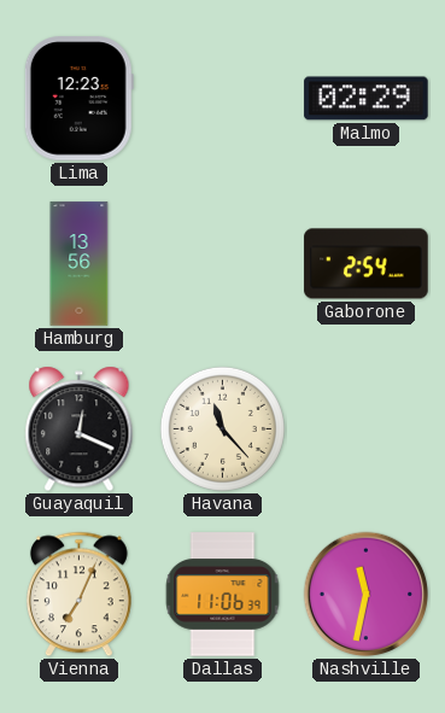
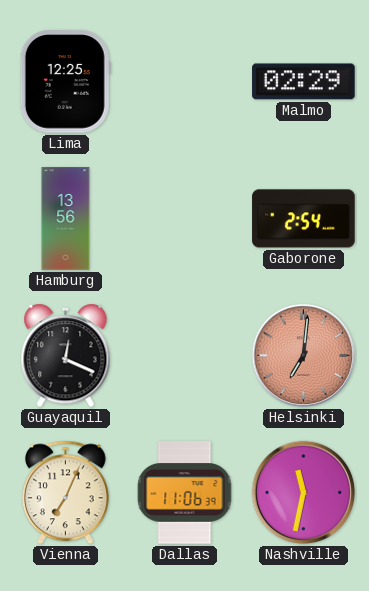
Lima: 12:23 -> 12:25 (65, 82)
Havana: 11:23 -> none (222, 428)
Helsinki: none -> 7:01 (304, 356)
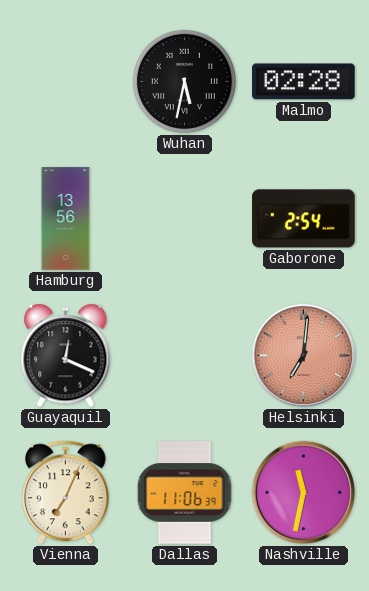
Lima: 12:25 -> none (65, 82)
Wuhan: none -> 5:32 (184, 81)
Malmo: 02:29 -> 02:28 (304, 82)
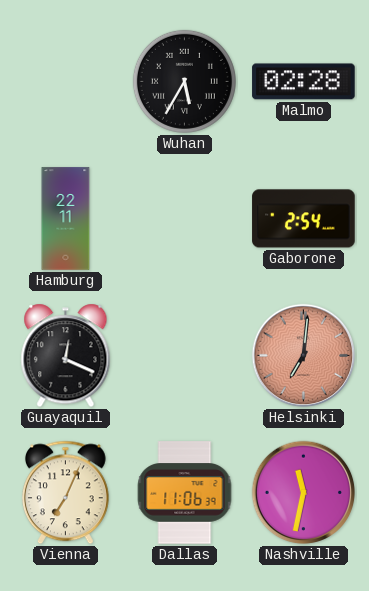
Wuhan: 5:32 -> 5:35 (184, 81)
Hamburg: 13:56 -> 22:11 (66, 219)
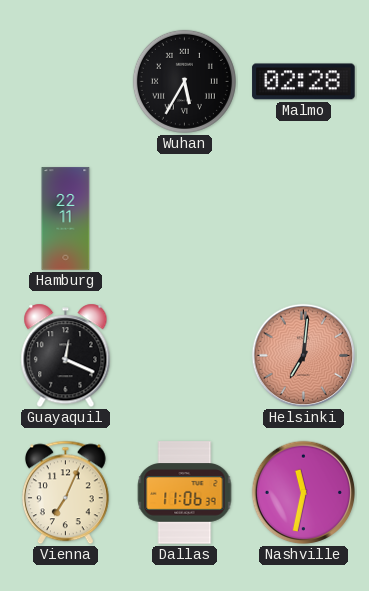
Gaborone: 2:54 -> none (304, 219)
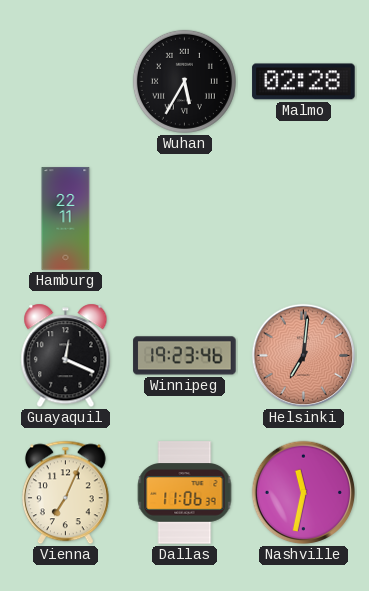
Winnipeg: none -> 19:23 (185, 356)
